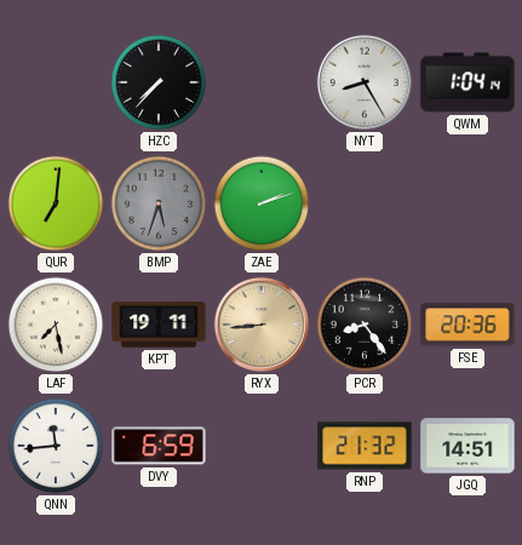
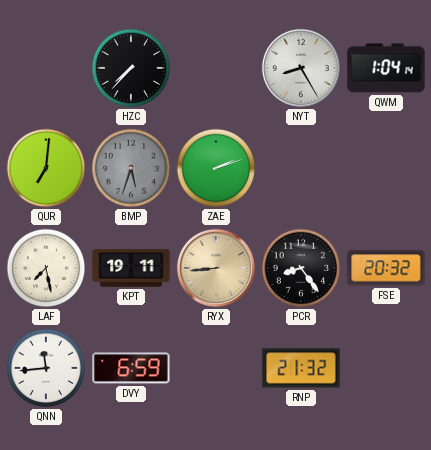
FSE: 20:36 -> 20:32 (386, 268)
JGQ: 14:51 -> none (467, 446)
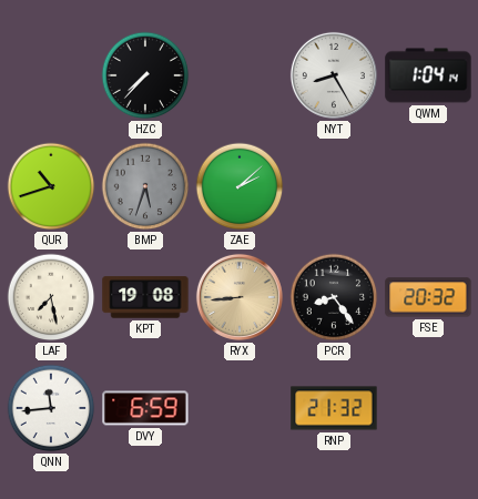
QUR: 7:01 -> 10:42 (51, 186)
ZAE: 2:12 -> 2:08 (240, 186)
KPT: 19:11 -> 19:08 (145, 297)
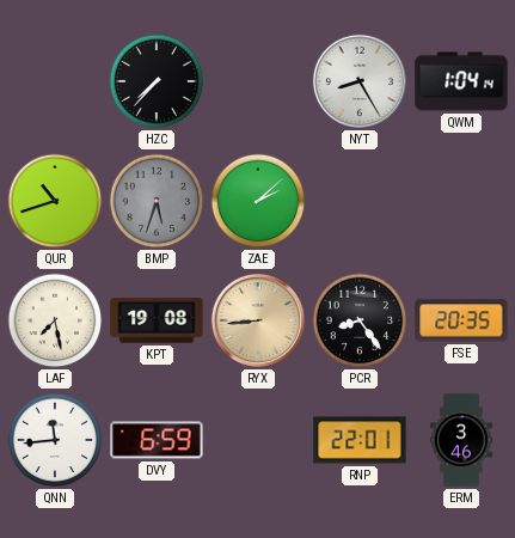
FSE: 20:32 -> 20:35 (461, 320)
RNP: 21:32 -> 22:01 (360, 440)
ERM: none -> 3:46 (461, 440)
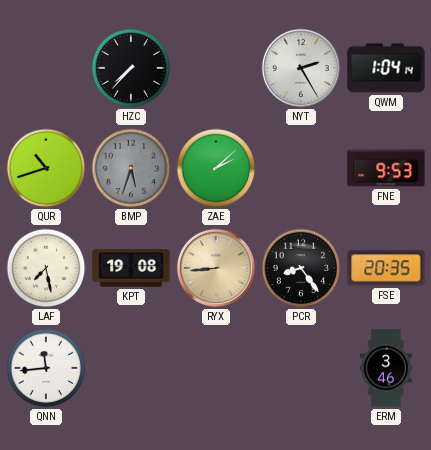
NYT: 8:25 -> 2:25 (301, 68)
FNE: none -> 9:53 (386, 168)
DVY: 6:59 -> none (157, 440)
RNP: 22:01 -> none (360, 440)
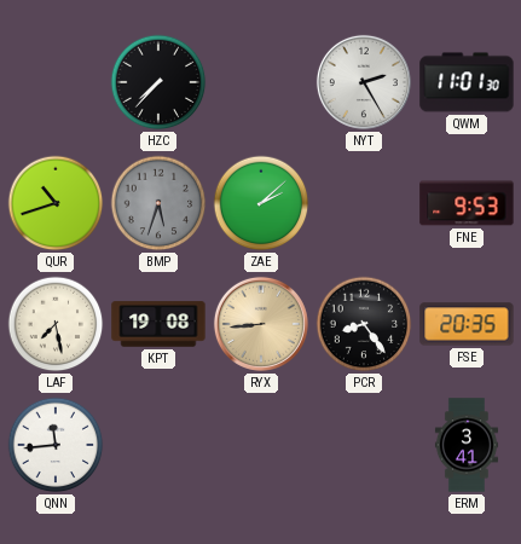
QWM: 1:04 -> 11:01 (467, 82)
ERM: 3:46 -> 3:41 (467, 445)
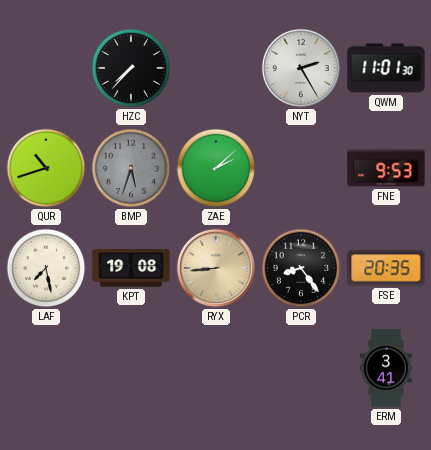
QNN: 11:44 -> none (56, 445)
